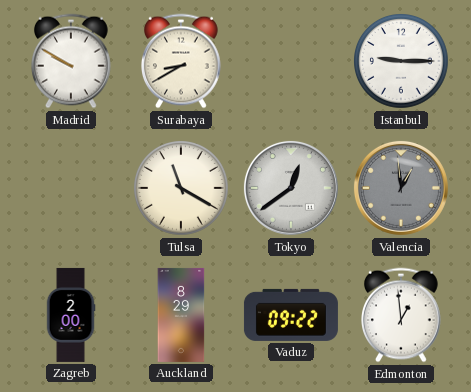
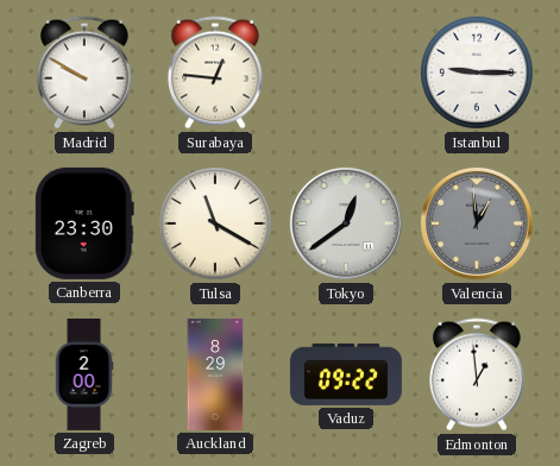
Surabaya: 8:40 -> 12:46 (216, 73)
Canberra: none -> 23:30 (84, 223)
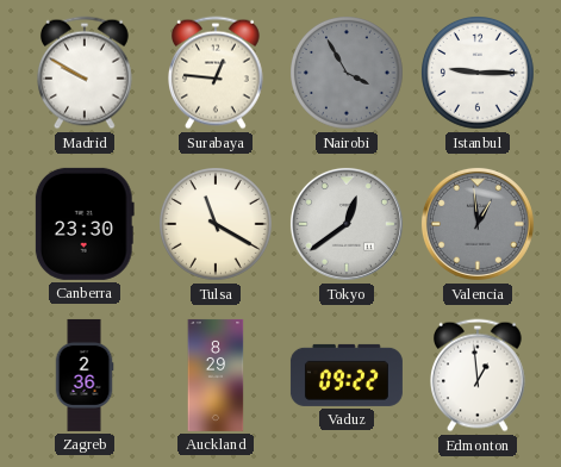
Nairobi: none -> 3:55 (348, 74)
Zagreb: 2:00 -> 2:36 (85, 375)
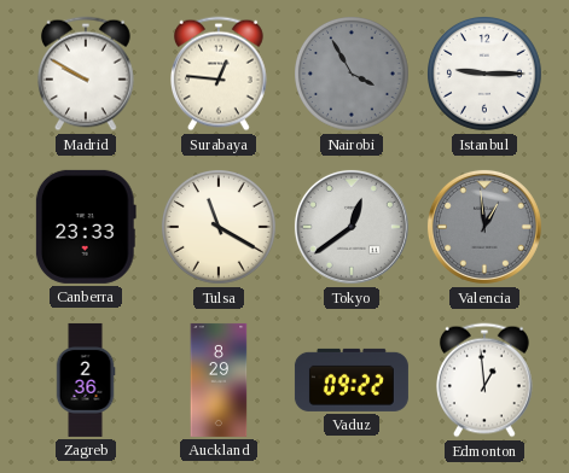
Canberra: 23:30 -> 23:33 (86, 227)
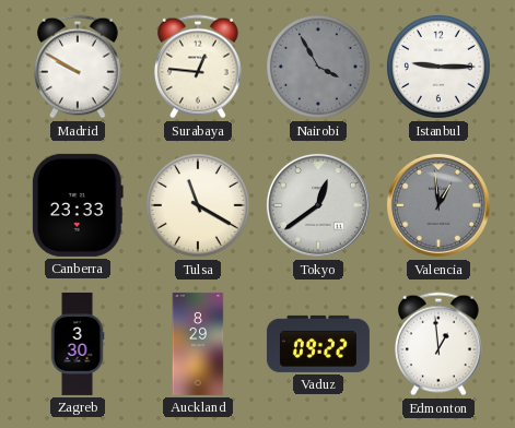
Zagreb: 2:36 -> 3:30 (78, 344)
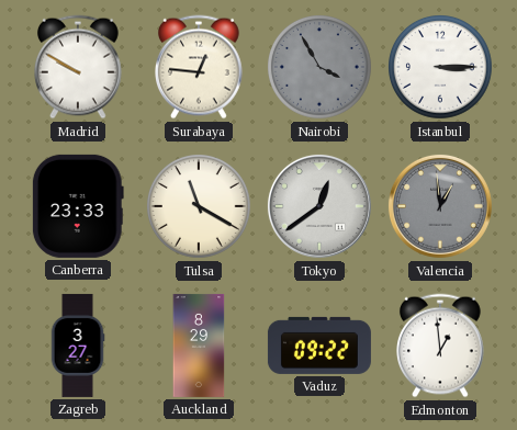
Istanbul: 9:15 -> 3:15 (441, 68)
Zagreb: 3:30 -> 3:27 (78, 346)
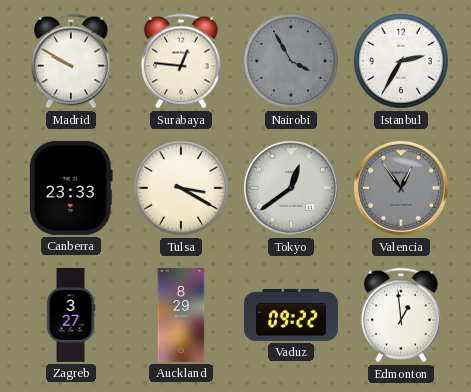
Istanbul: 3:15 -> 2:35 (402, 62)
Tulsa: 11:20 -> 3:20 (182, 189)
Valencia: 12:59 -> 12:54 (401, 188)
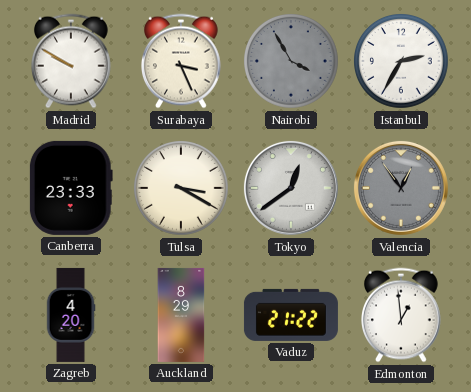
Surabaya: 12:46 -> 3:26 (182, 61)
Zagreb: 3:27 -> 4:20 (71, 315)
Vaduz: 09:22 -> 21:22 (291, 315)
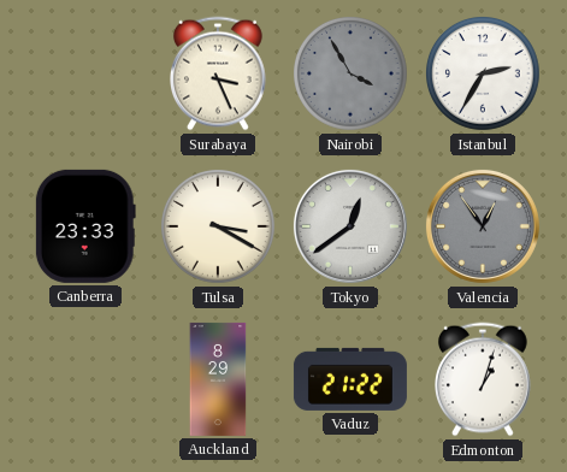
Madrid: 9:50 -> none (72, 61)
Zagreb: 4:20 -> none (71, 315)
Edmonton: 12:59 -> 1:03 (484, 379)
